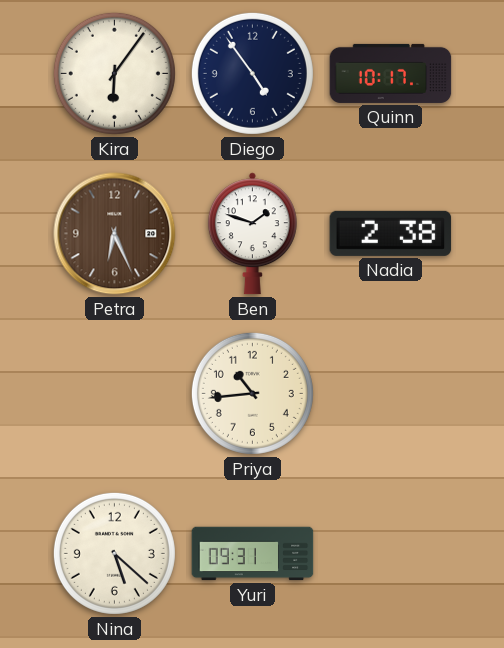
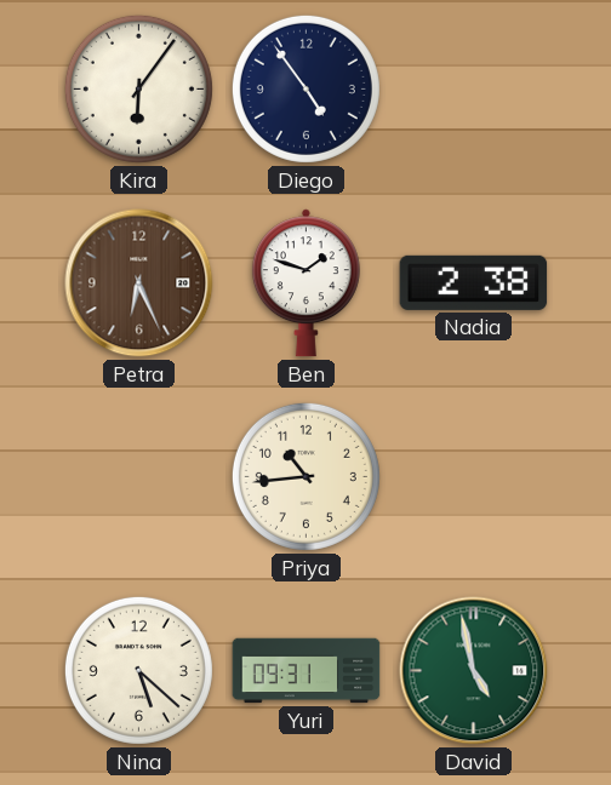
Quinn: 10:17 -> none (391, 73)
David: none -> 4:58 (474, 671)
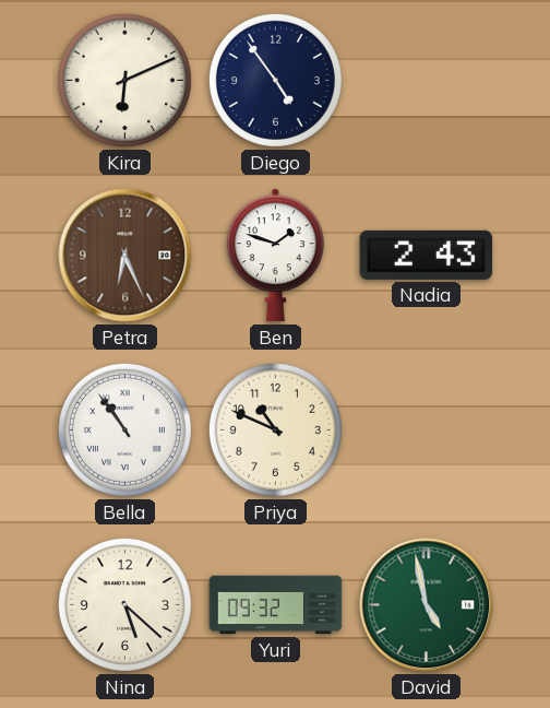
Kira: 6:06 -> 6:11 (124, 80)
Nadia: 2:38 -> 2:43 (427, 255)
Bella: none -> 10:54 (124, 429)
Priya: 10:44 -> 10:49 (275, 429)
Yuri: 09:31 -> 09:32 (276, 605)
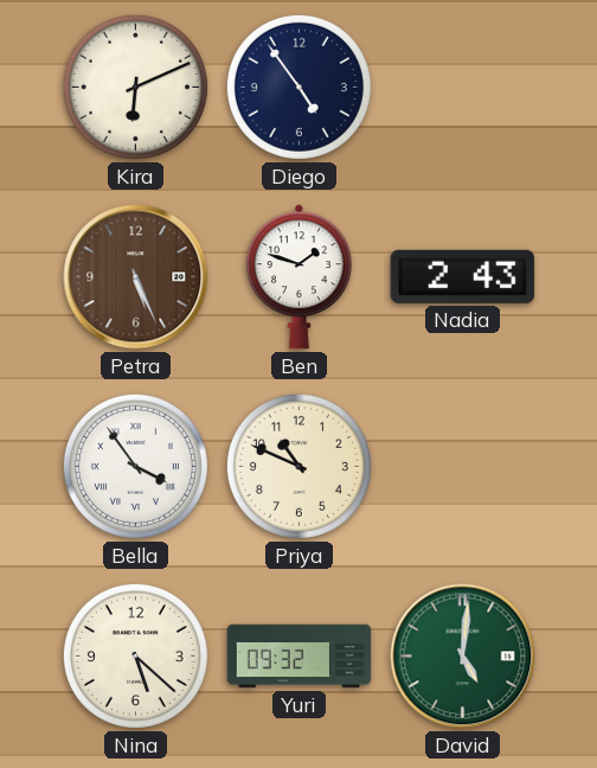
Petra: 6:26 -> 5:26 (136, 277)
Bella: 10:54 -> 3:54 (135, 466)
David: 4:58 -> 5:01 (463, 657)
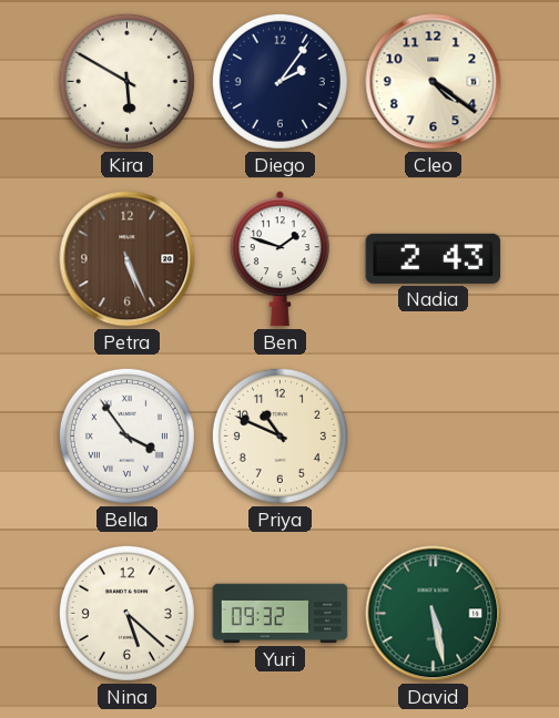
Kira: 6:11 -> 5:50 (126, 81)
Diego: 4:54 -> 2:06 (279, 81)
Cleo: none -> 4:21 (434, 82)
David: 5:01 -> 5:28 (434, 614)
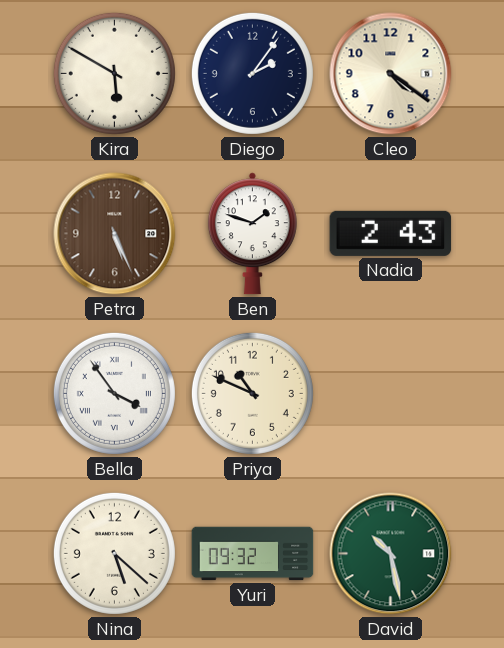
David: 5:28 -> 10:28 (391, 554)
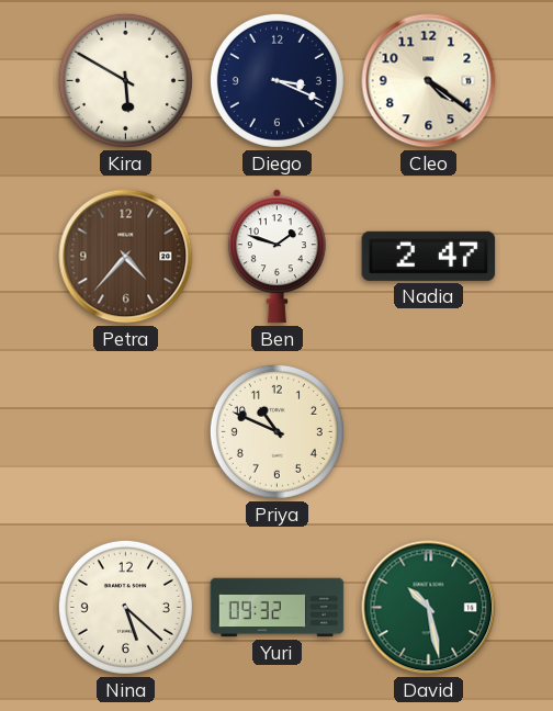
Diego: 2:06 -> 3:19 (276, 80)
Petra: 5:26 -> 4:37 (126, 257)
Nadia: 2:43 -> 2:47 (429, 256)
Bella: 3:54 -> none (114, 393)
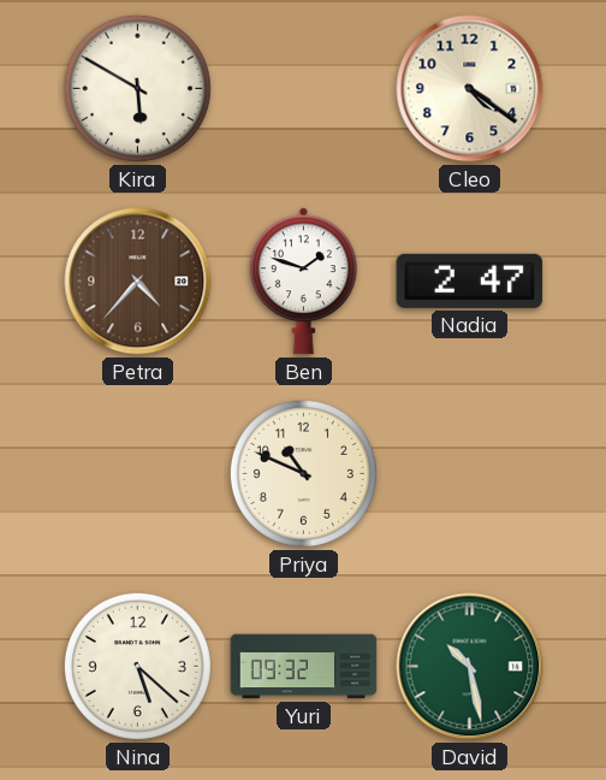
Diego: 3:19 -> none (276, 80)
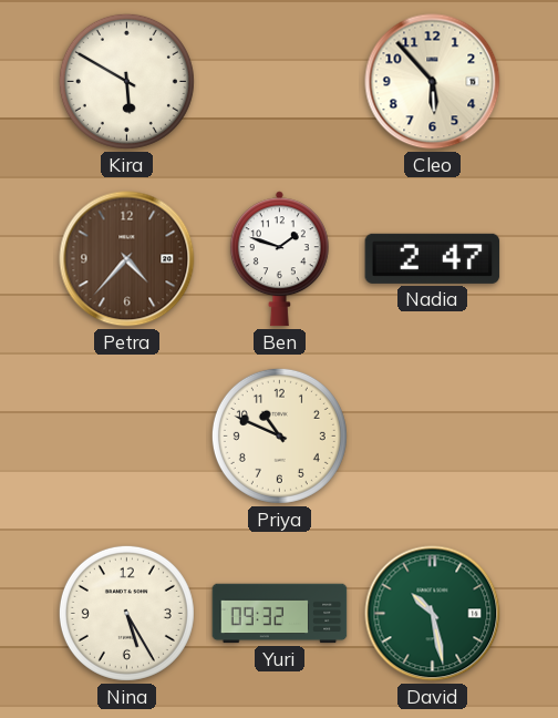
Cleo: 4:21 -> 5:53 (433, 82)
Nina: 5:22 -> 5:25 (126, 613)
